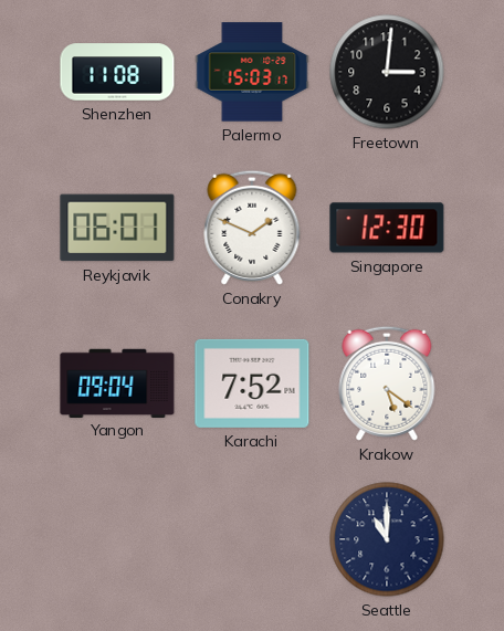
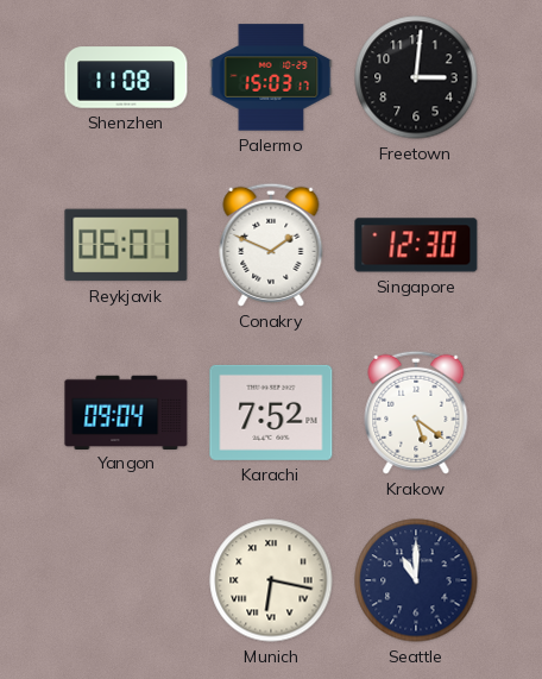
Munich: none -> 6:17 (271, 580)
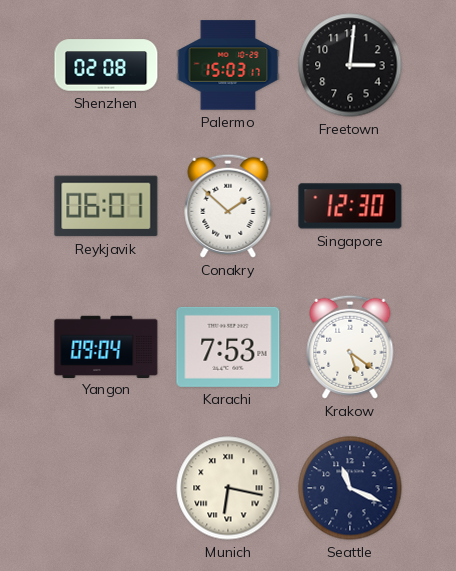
Shenzhen: 11:08 -> 02:08 (106, 65)
Conakry: 1:49 -> 1:52 (228, 206)
Karachi: 7:52 -> 7:53 (228, 347)
Seattle: 11:00 -> 11:19 (350, 488)
